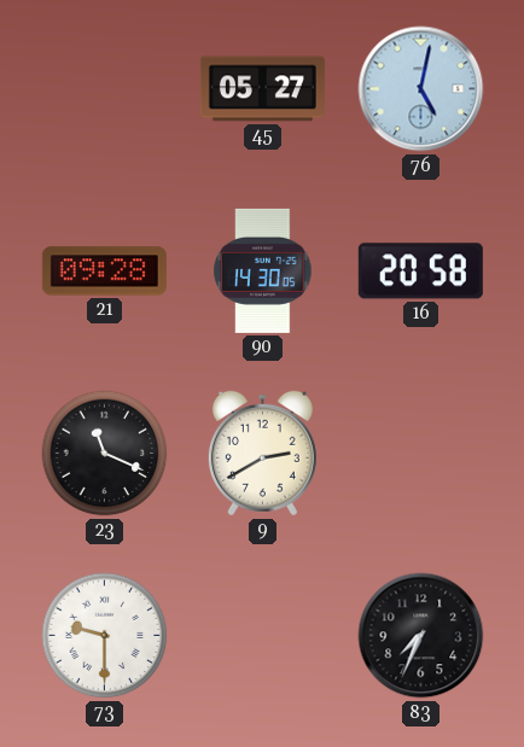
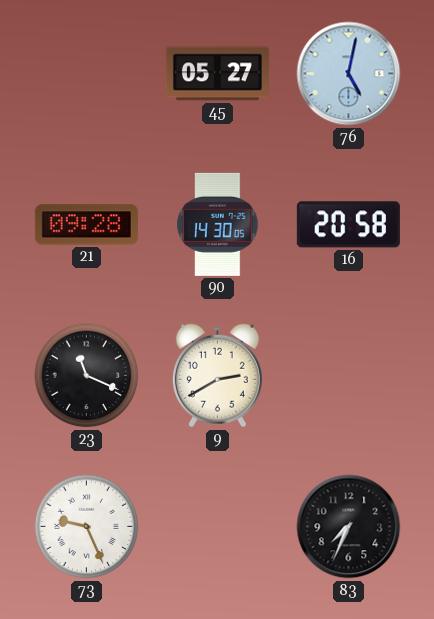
73: 9:30 -> 9:26 (87, 527)
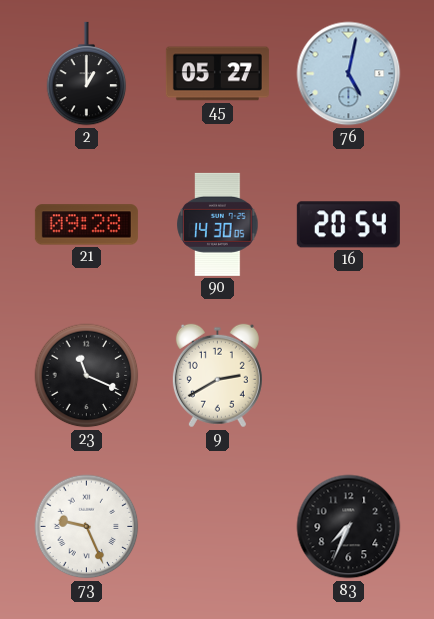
2: none -> 1:00 (87, 74)
16: 20:58 -> 20:54 (348, 225)
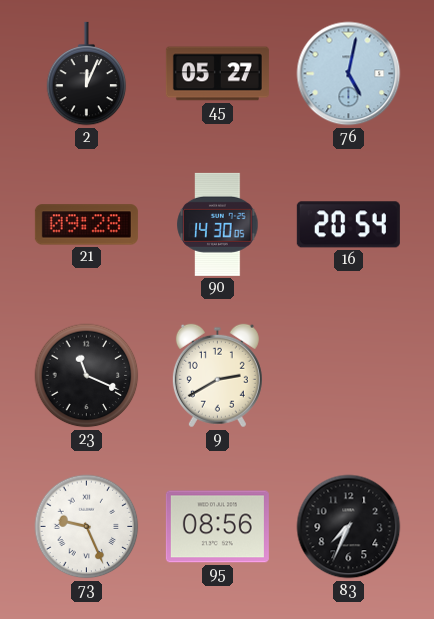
2: 1:00 -> 12:04 (87, 74)
95: none -> 08:56 (217, 527)
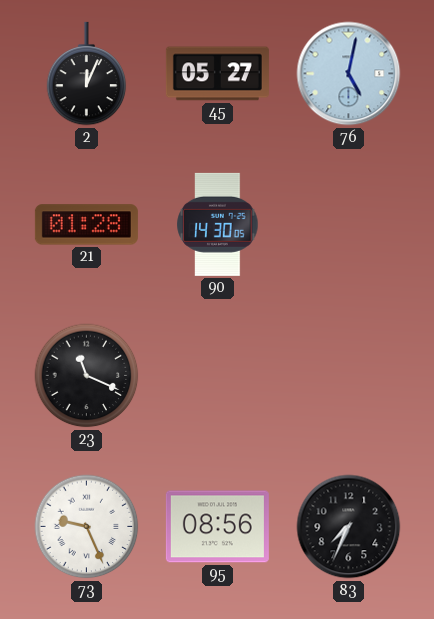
21: 09:28 -> 01:28 (86, 225)
16: 20:54 -> none (348, 225)
9: 2:40 -> none (217, 376)
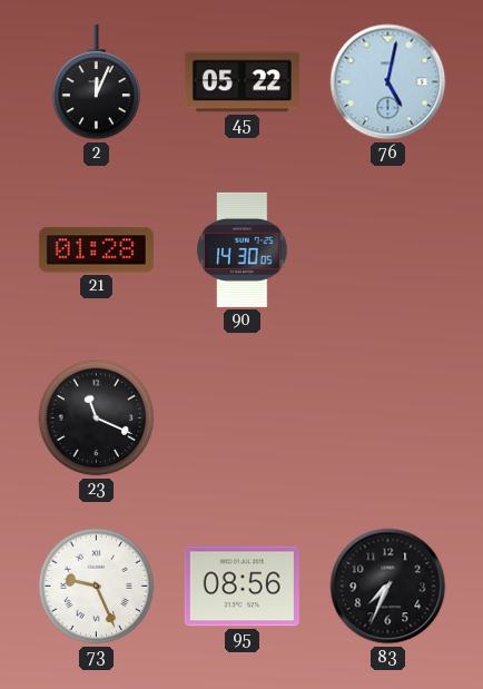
45: 05:27 -> 05:22 (241, 82)
